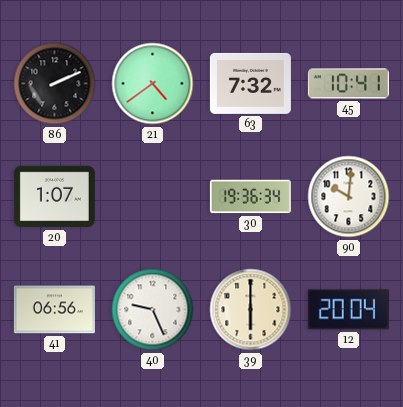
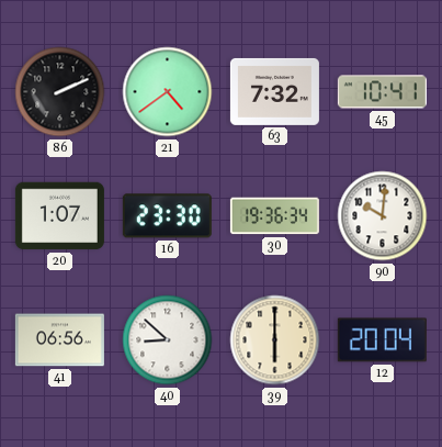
16: none -> 23:30 (167, 216)
40: 9:26 -> 8:52 (168, 340)
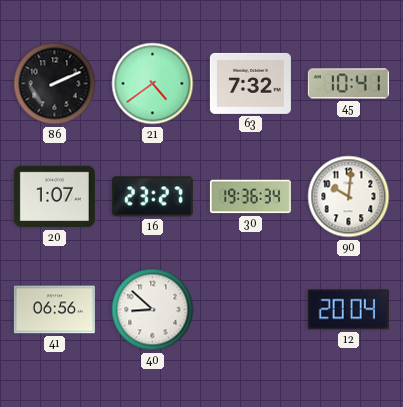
16: 23:30 -> 23:27 (152, 197)
39: 6:00 -> none (275, 340)
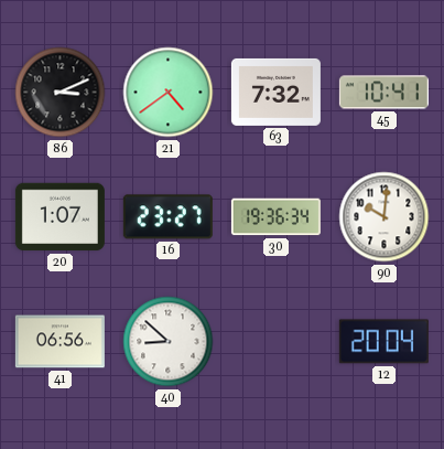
86: 2:11 -> 3:11 (61, 93)
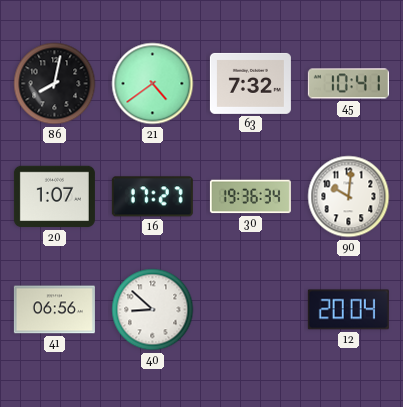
86: 3:11 -> 8:02 (55, 84)
16: 23:27 -> 17:27 (152, 197)
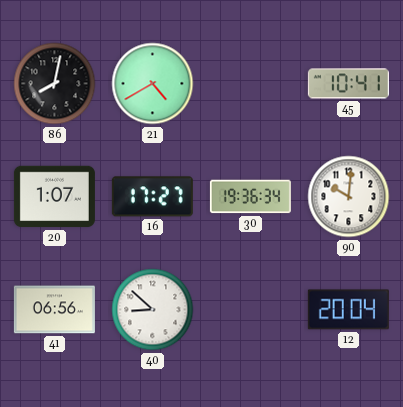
21: 4:39 -> 4:40 (153, 84)
63: 7:32 -> none (250, 83)
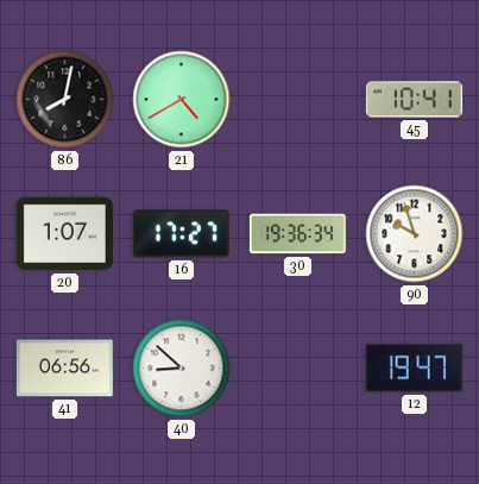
90: 10:01 -> 9:57 (415, 234)
12: 20:04 -> 19:47 (414, 369)
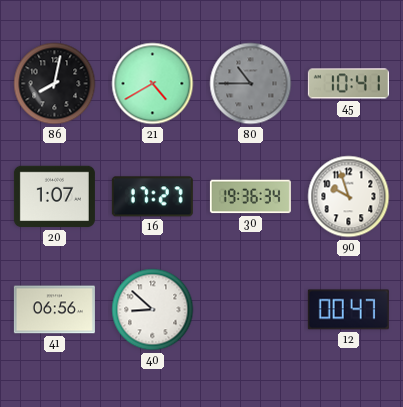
80: none -> 10:45 (251, 84)
12: 19:47 -> 00:47 (348, 310)
